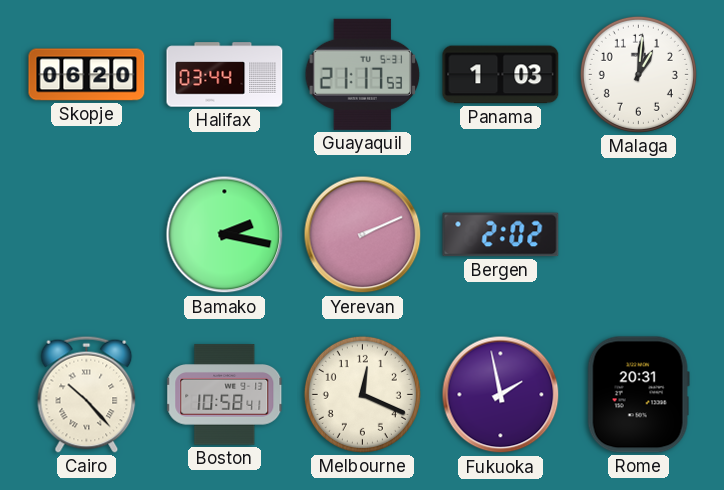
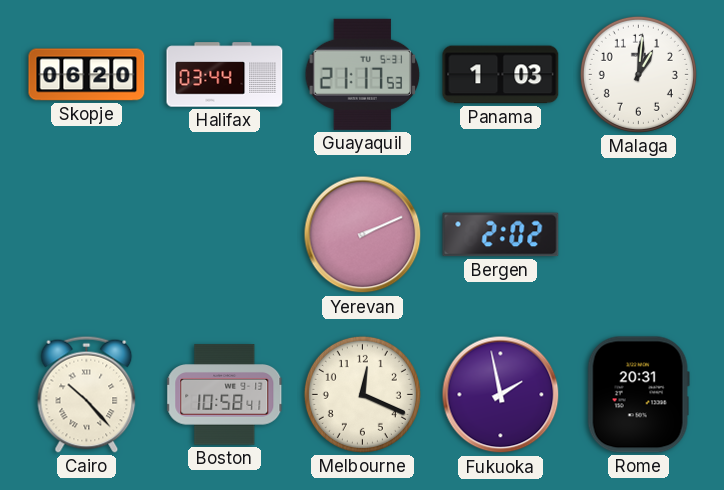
Bamako: 2:17 -> none (225, 235)
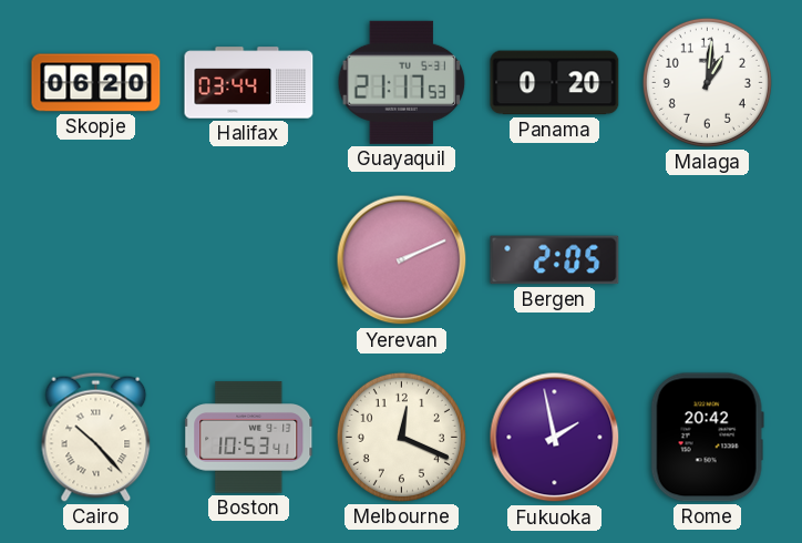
Panama: 1:03 -> 0:20 (555, 83)
Bergen: 2:02 -> 2:05 (555, 260)
Boston: 10:58 -> 10:53 (249, 438)
Rome: 20:31 -> 20:42 (707, 438)
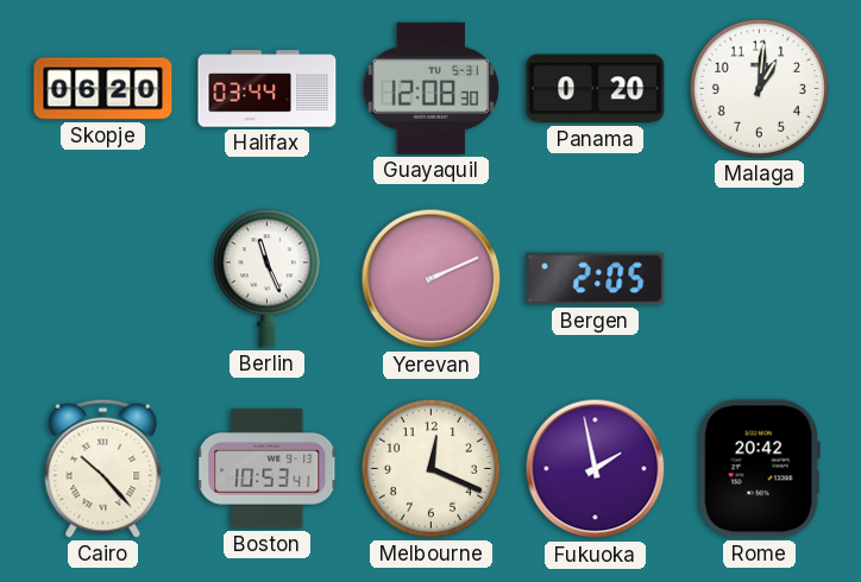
Guayaquil: 21:17 -> 12:08 (432, 88)
Berlin: none -> 11:26 (266, 279)
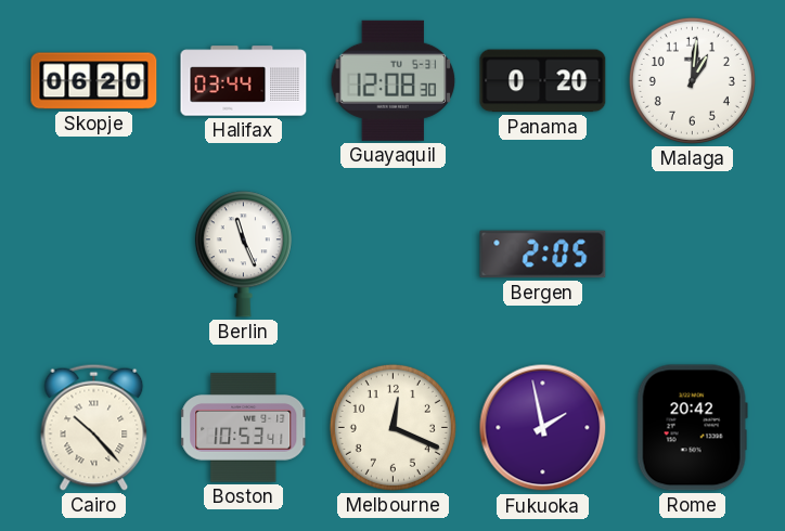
Yerevan: 2:11 -> none (432, 279)
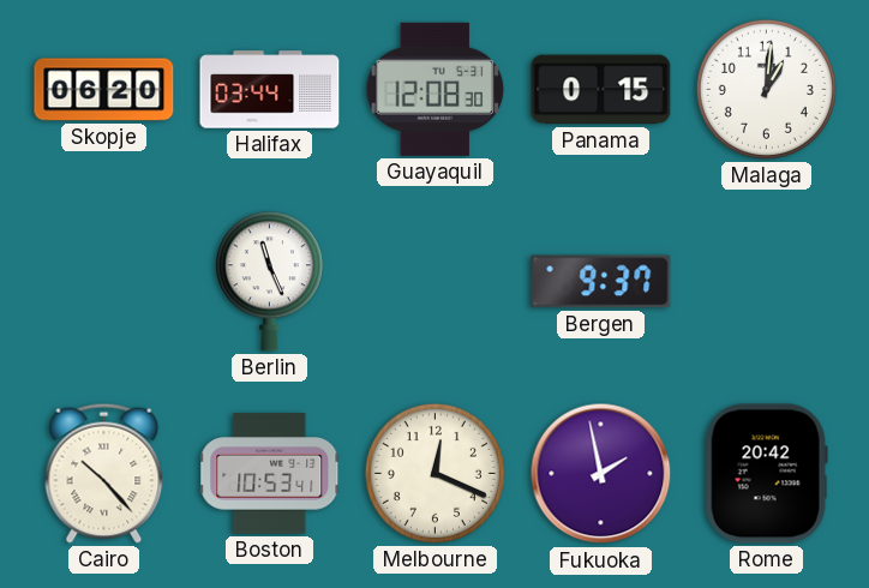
Panama: 0:20 -> 0:15 (601, 90)
Bergen: 2:05 -> 9:37 (601, 282)
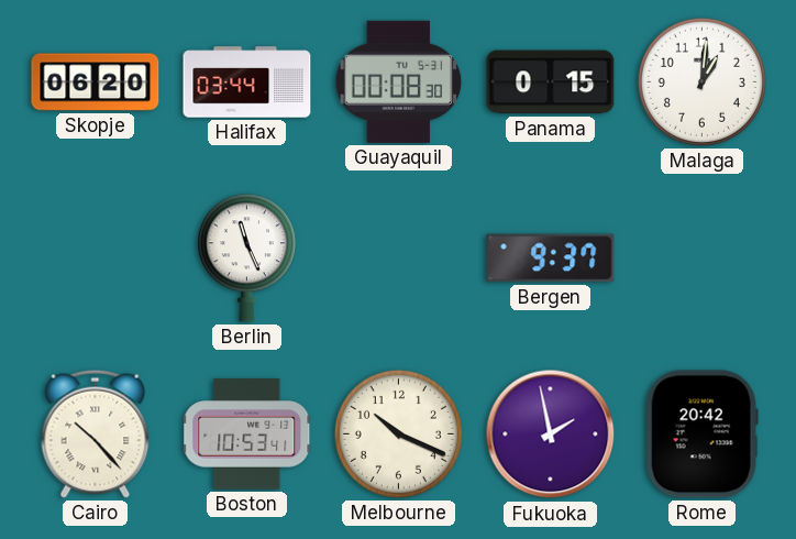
Guayaquil: 12:08 -> 00:08 (399, 81)
Melbourne: 12:19 -> 10:19 (398, 433)
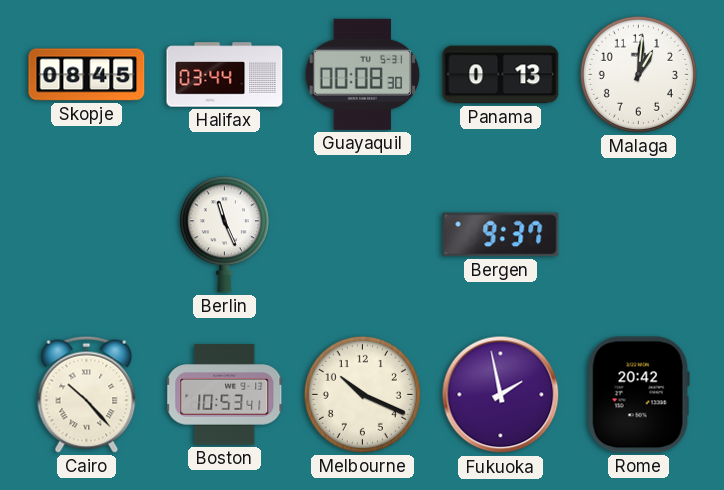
Skopje: 06:20 -> 08:45 (87, 75)
Panama: 0:15 -> 0:13 (501, 75)
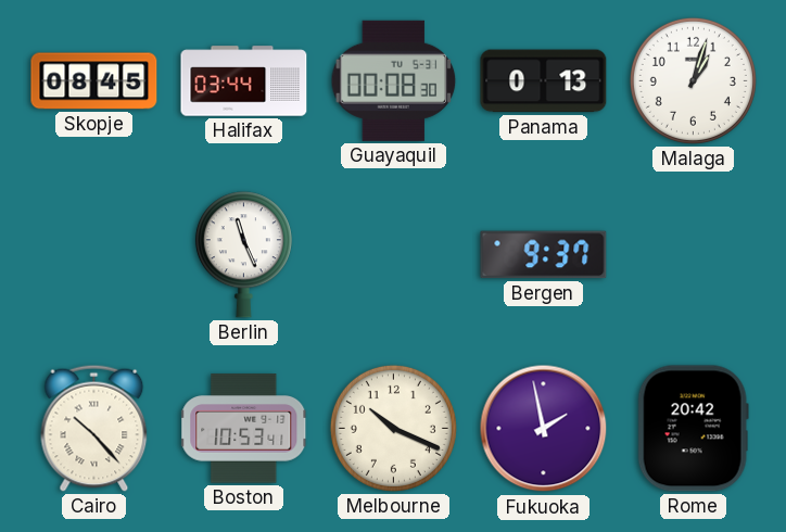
Malaga: 1:01 -> 1:03 (693, 80)
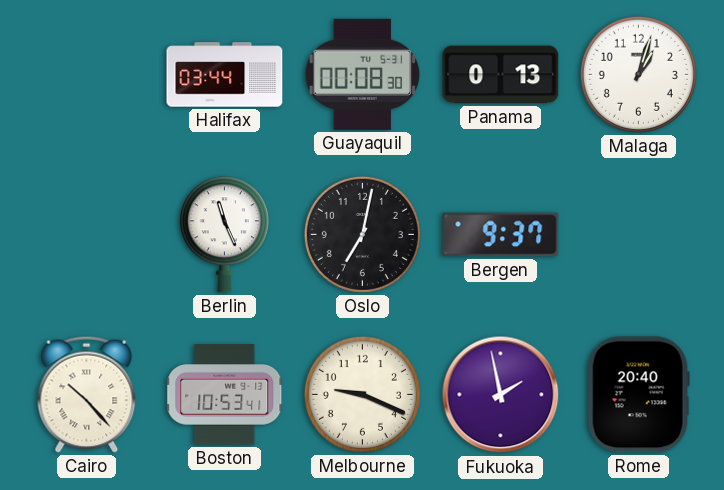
Skopje: 08:45 -> none (94, 81)
Oslo: none -> 7:02 (362, 234)
Melbourne: 10:19 -> 9:19 (362, 394)
Rome: 20:42 -> 20:40 (638, 395)
